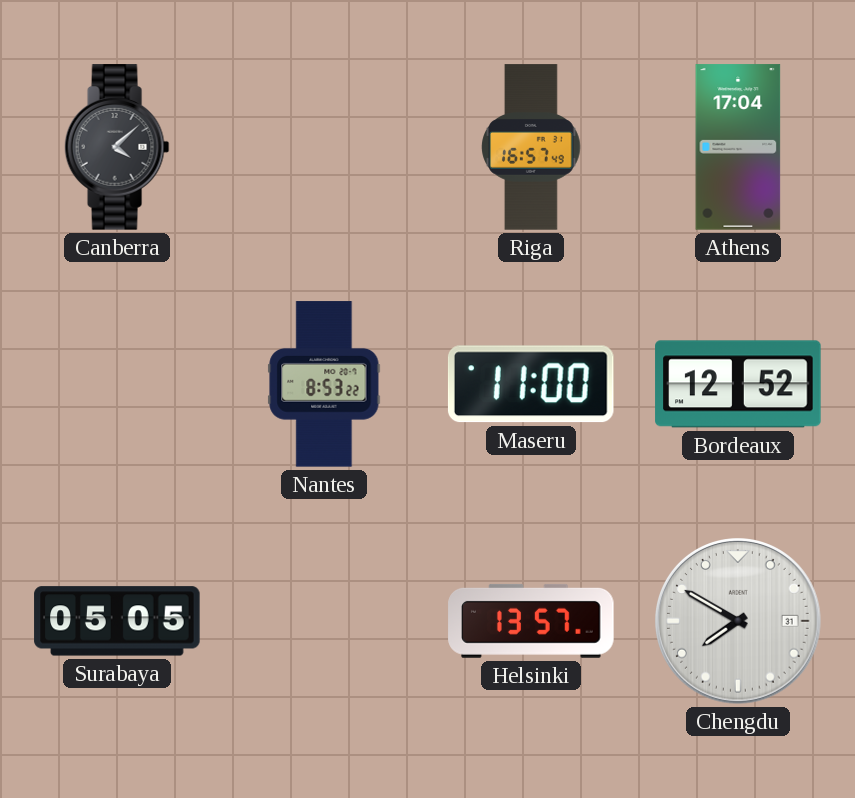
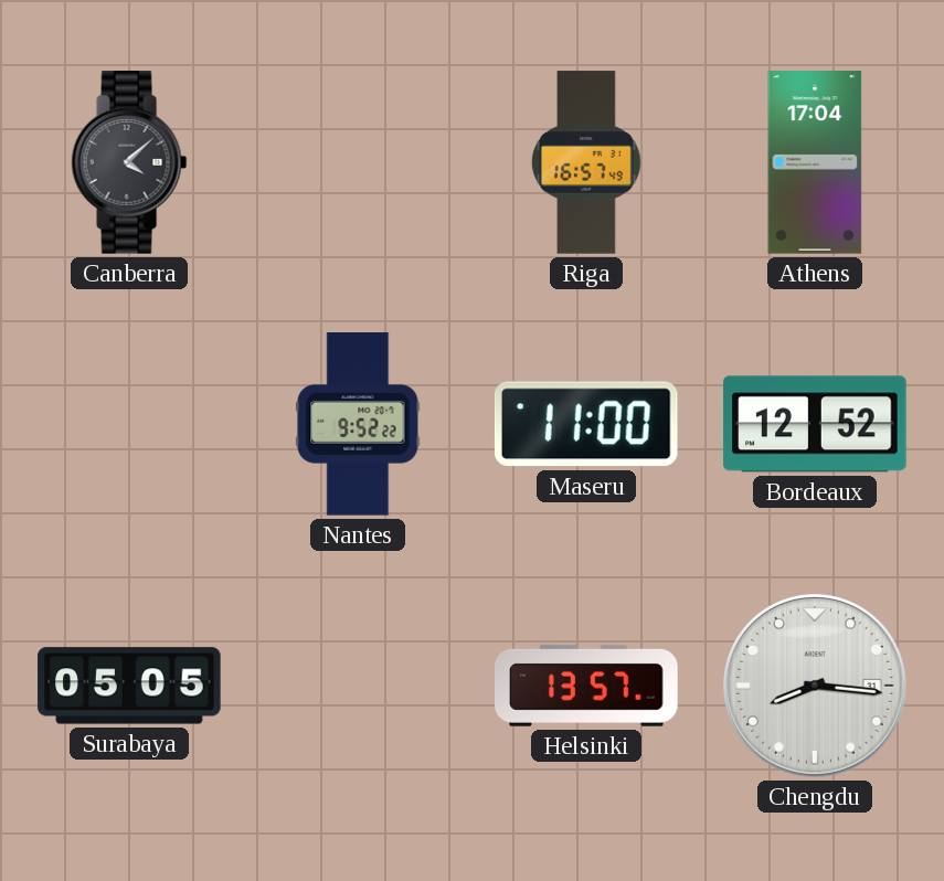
Nantes: 8:53 -> 9:52 (358, 424)
Chengdu: 7:50 -> 8:16 (816, 687)
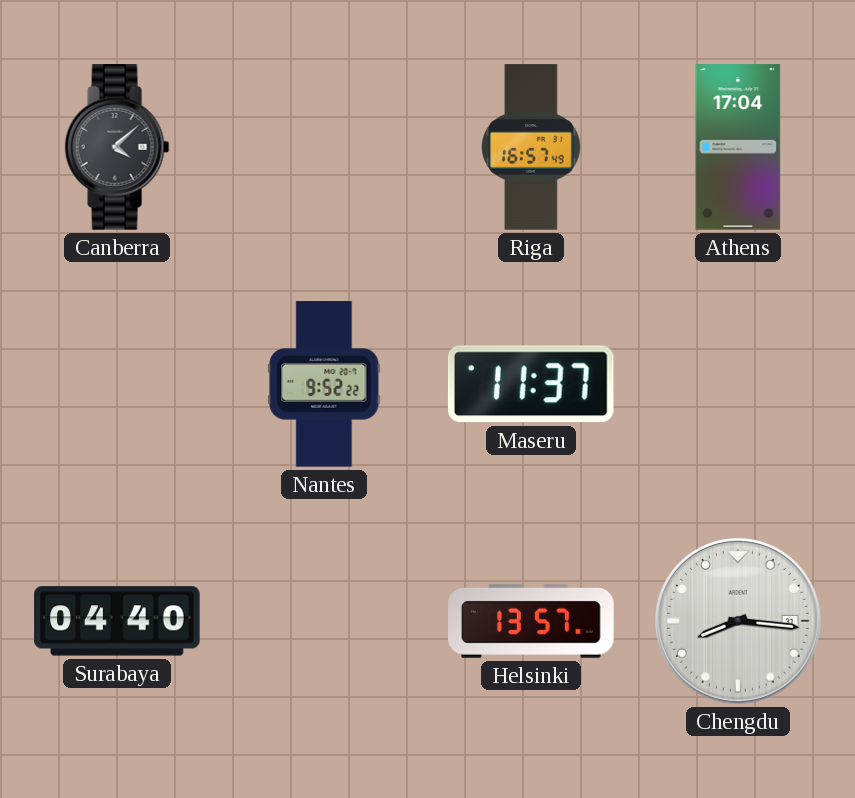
Maseru: 11:00 -> 11:37 (531, 384)
Bordeaux: 12:52 -> none (815, 424)
Surabaya: 05:05 -> 04:40 (117, 621)
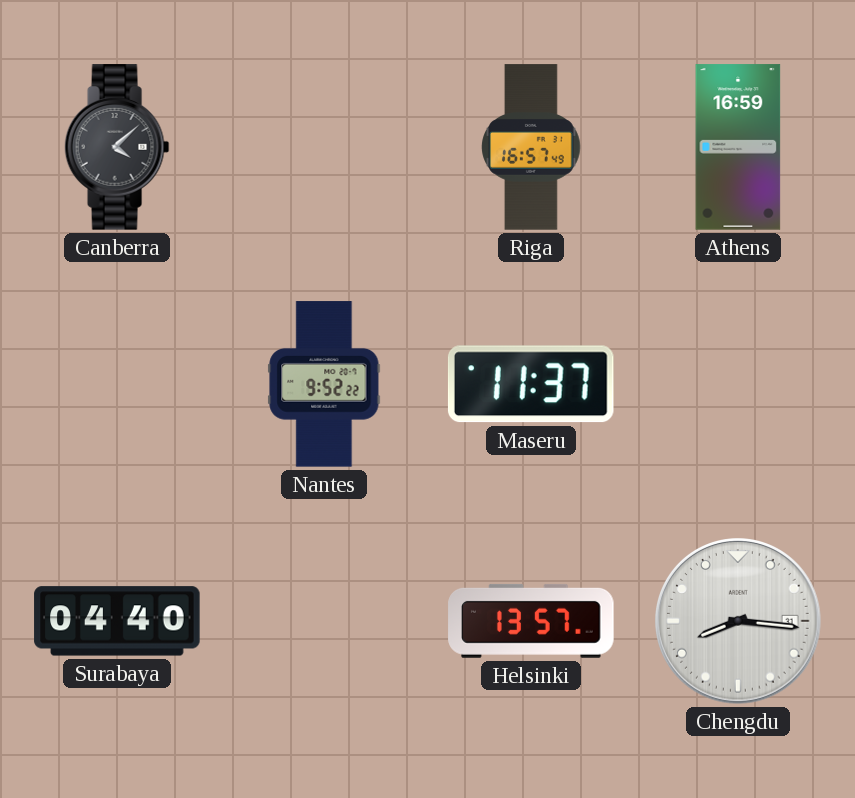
Athens: 17:04 -> 16:59 (738, 147)
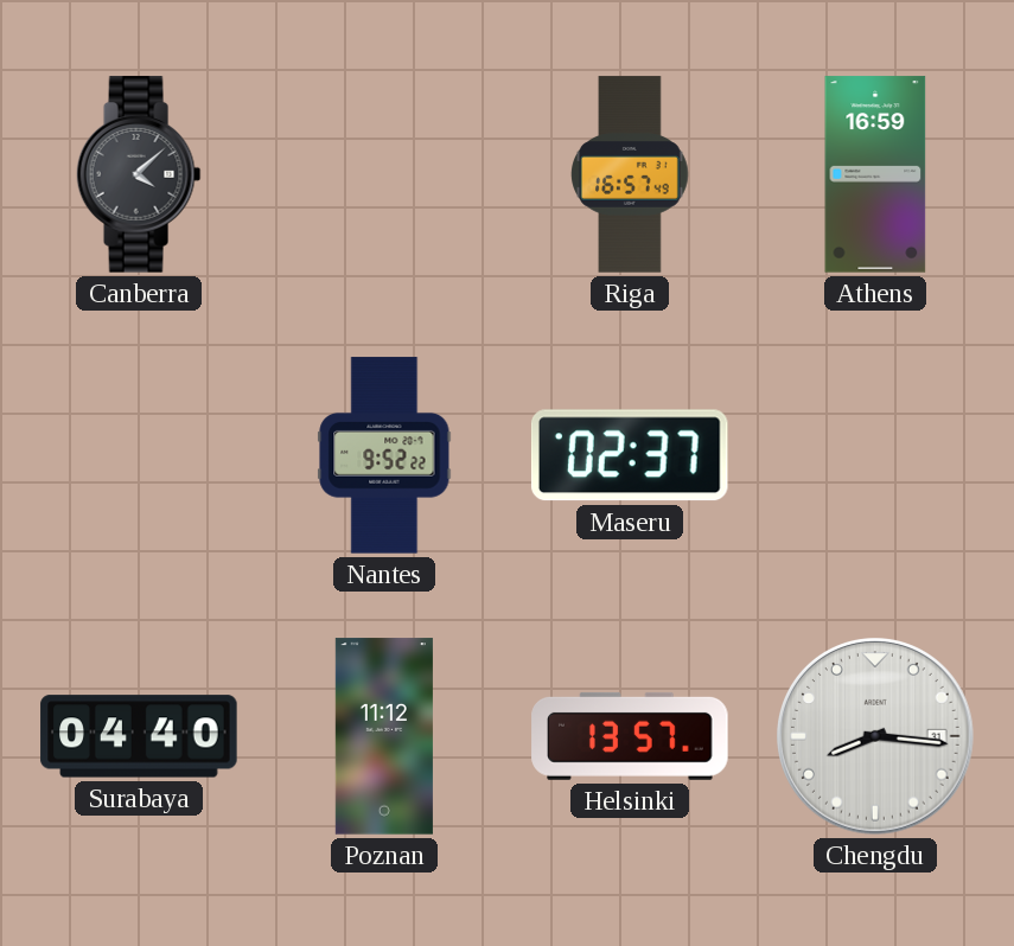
Maseru: 11:37 -> 02:37 (630, 455)
Poznan: none -> 11:12 (384, 736)
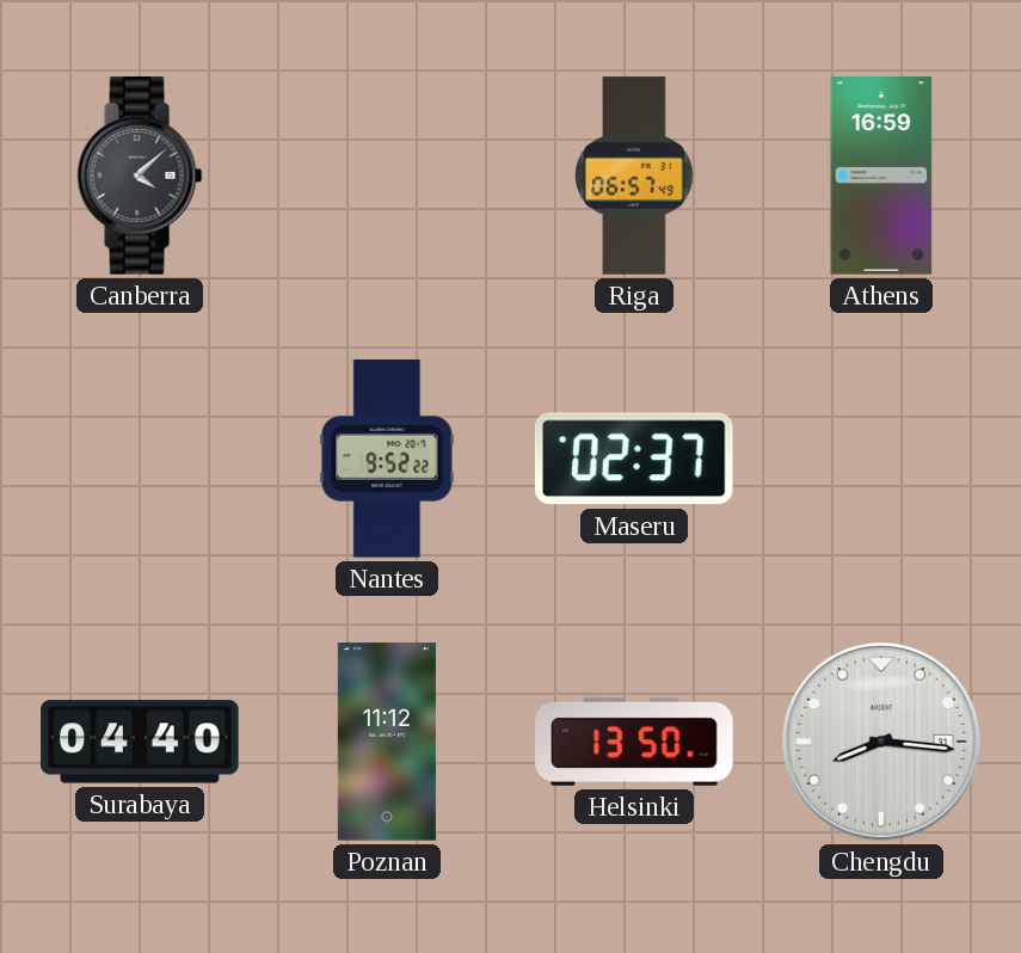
Riga: 16:57 -> 06:57 (634, 176)
Helsinki: 13:57 -> 13:50 (634, 742)
